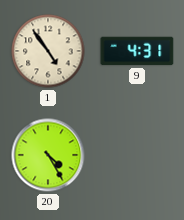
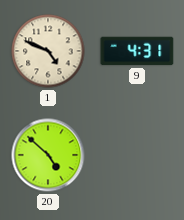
1: 4:54 -> 4:49 (48, 51)
20: 4:25 -> 4:52 (48, 155)
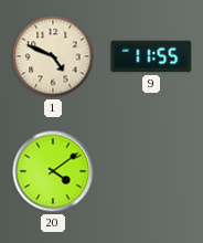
9: 4:31 -> 11:55 (151, 56)
20: 4:52 -> 4:09 (53, 171)
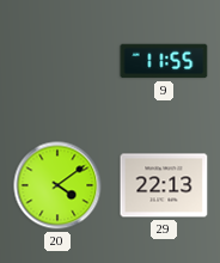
1: 4:49 -> none (53, 56)
29: none -> 22:13 (164, 185)
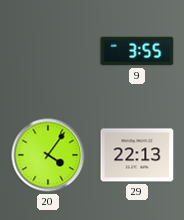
9: 11:55 -> 3:55 (137, 51)
20: 4:09 -> 4:06 (48, 155)
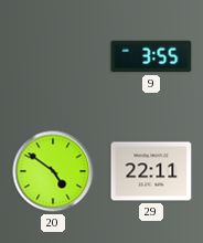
20: 4:06 -> 4:51 (53, 171)
29: 22:13 -> 22:11 (151, 171)
